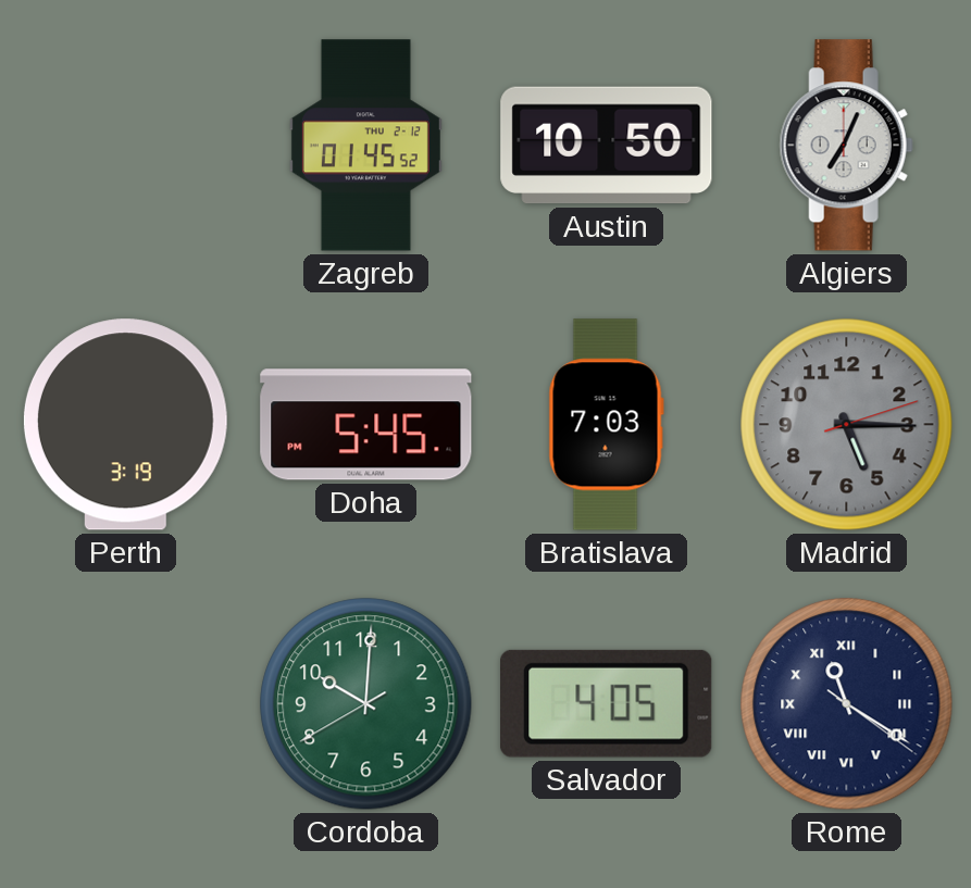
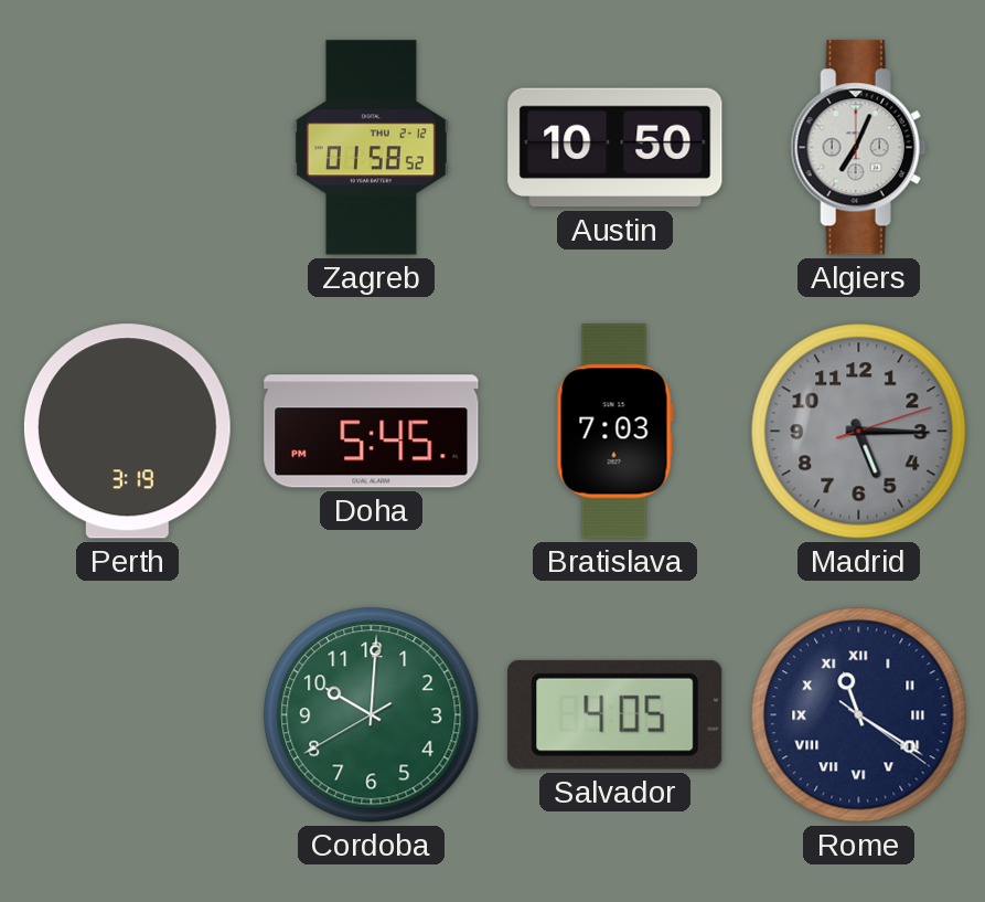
Zagreb: 01:45 -> 01:58 (371, 148)
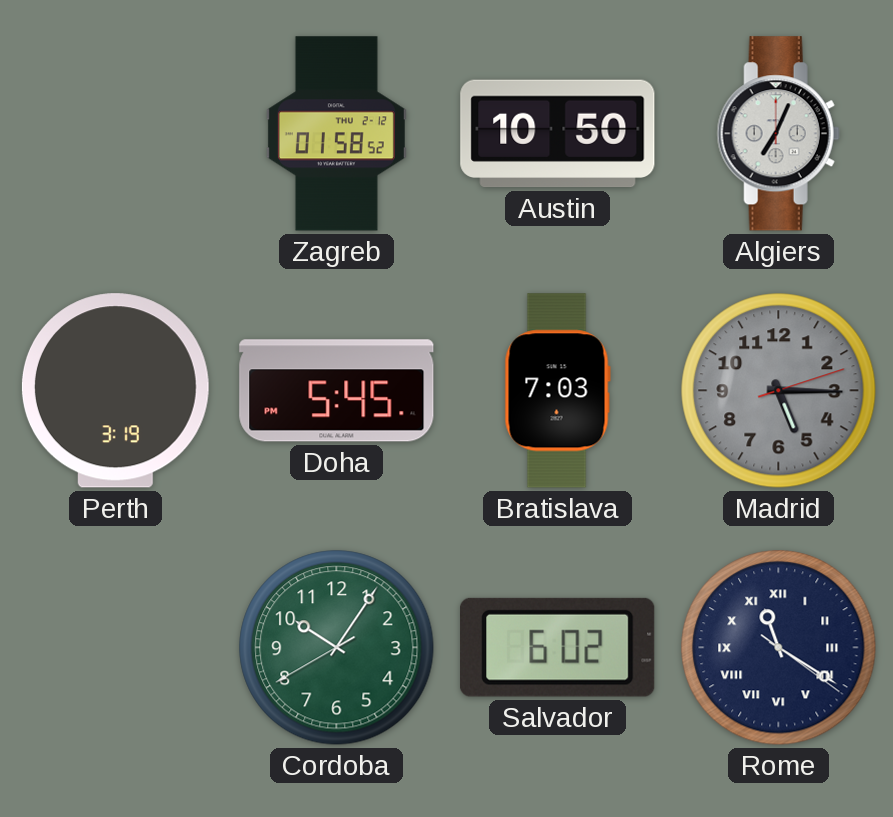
Cordoba: 10:00 -> 10:05 (337, 648)
Salvador: 4:05 -> 6:02 (558, 647)
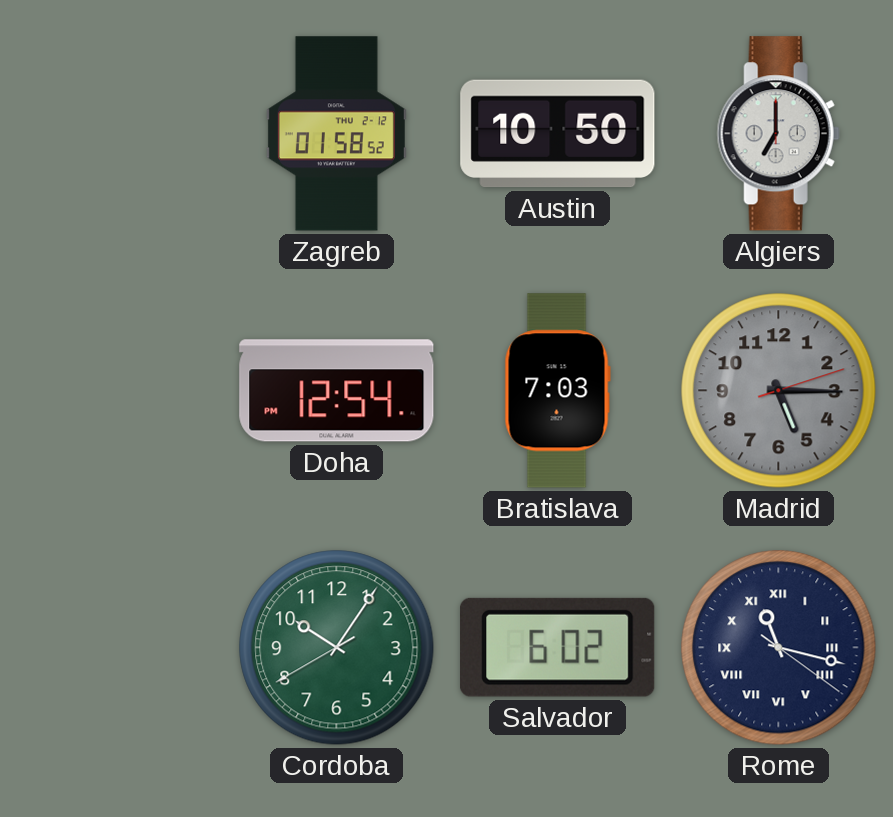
Algiers: 7:04 -> 7:00 (778, 134)
Perth: 3:19 -> none (115, 391)
Doha: 5:45 -> 12:54 (337, 391)
Rome: 11:20 -> 11:17 (779, 648)
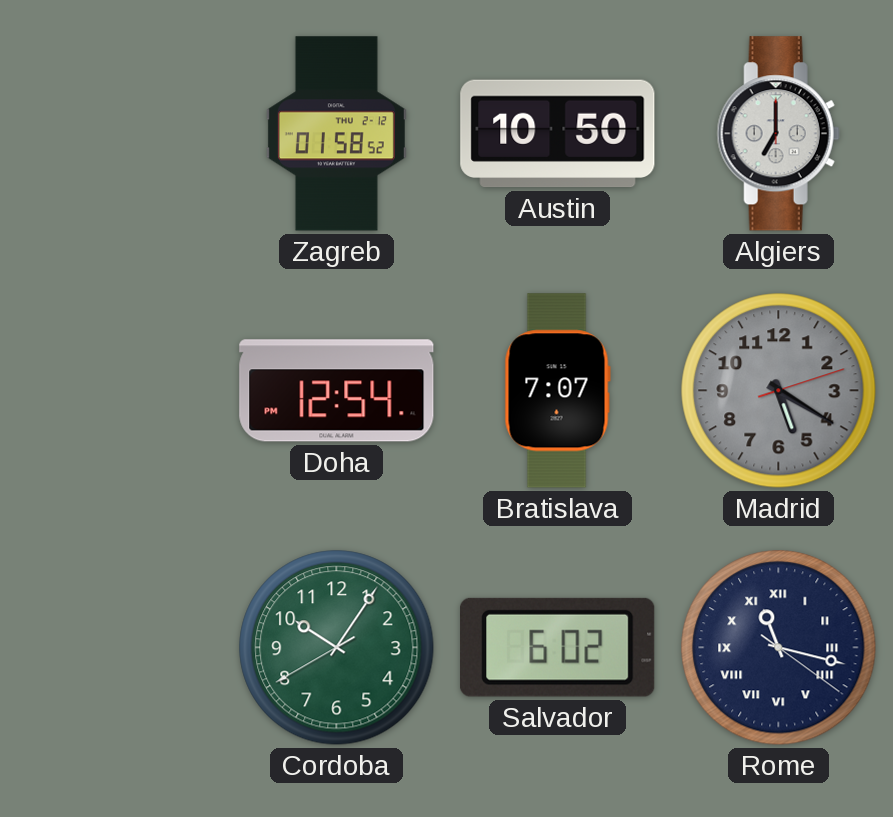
Bratislava: 7:03 -> 7:07 (557, 391)
Madrid: 5:15 -> 5:20 (779, 391)
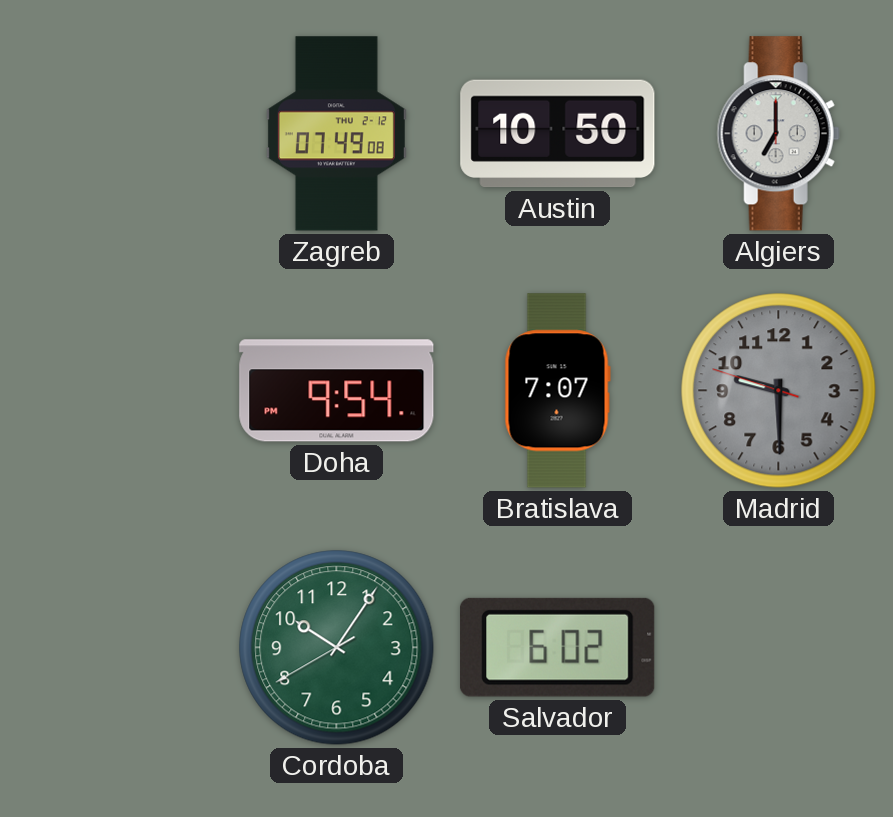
Zagreb: 01:58 -> 07:49 (336, 134)
Doha: 12:54 -> 9:54 (337, 391)
Madrid: 5:20 -> 9:29 (779, 391)
Rome: 11:17 -> none (779, 648)
